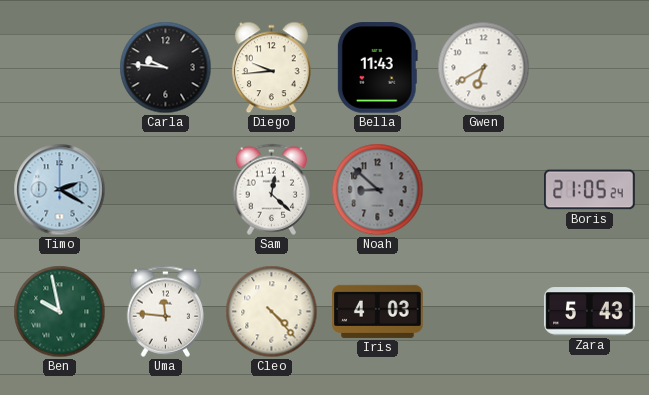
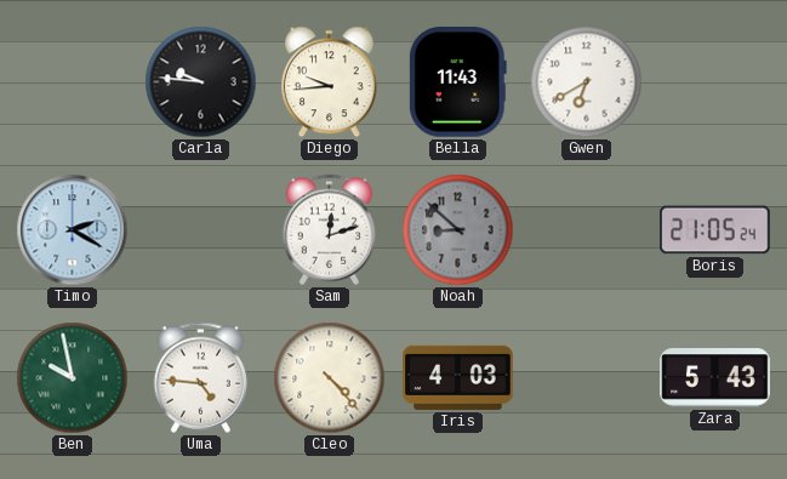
Sam: 12:22 -> 12:12 (330, 229)
Uma: 11:46 -> 4:46 (201, 377)
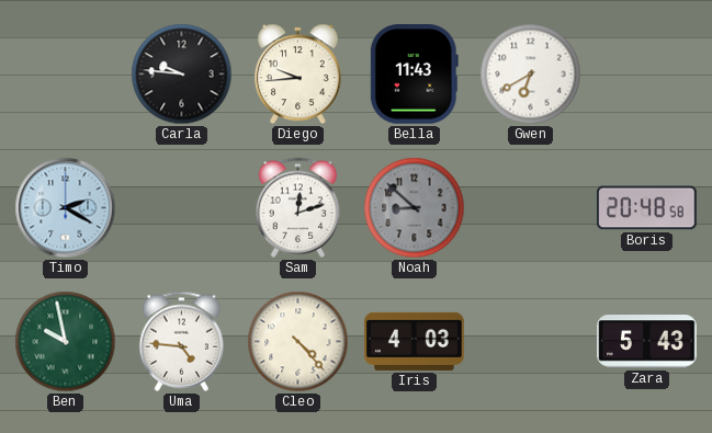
Boris: 21:05 -> 20:48 (647, 208)
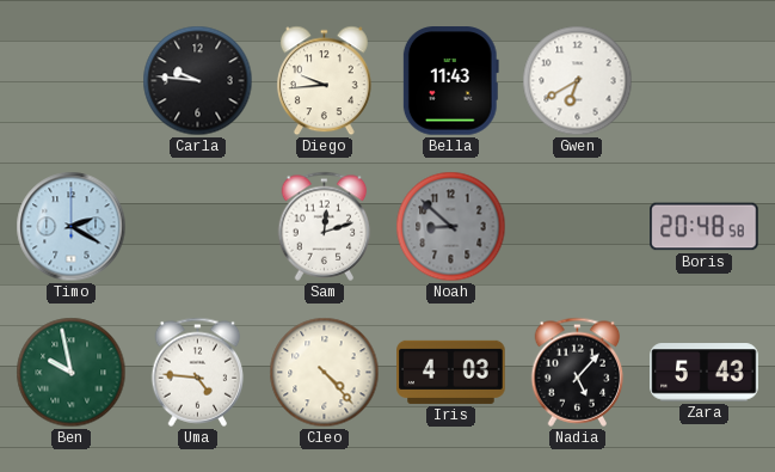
Nadia: none -> 5:07 (578, 372)
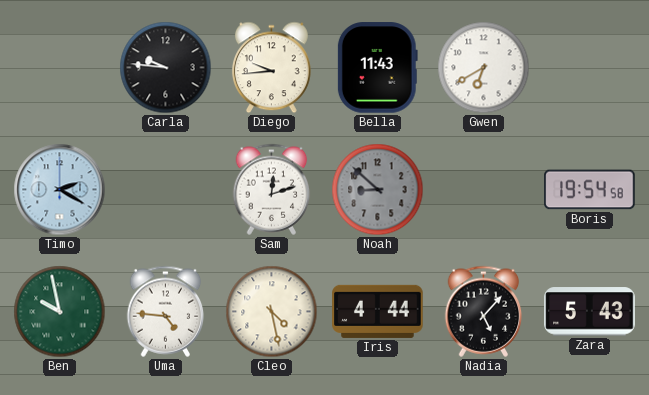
Boris: 20:48 -> 19:54 (590, 190)
Cleo: 4:23 -> 4:28 (272, 312)
Iris: 4:03 -> 4:44 (378, 311)
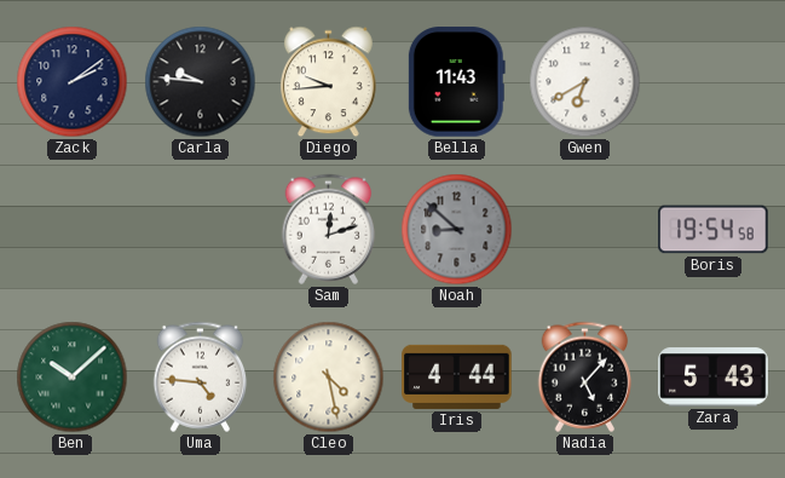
Zack: none -> 2:09 (73, 82)
Timo: 2:20 -> none (60, 190)
Ben: 9:58 -> 10:08 (73, 378)
